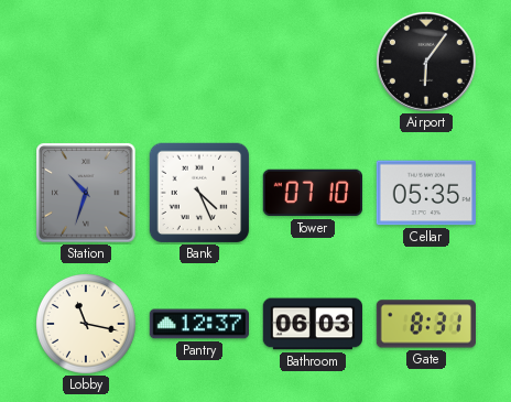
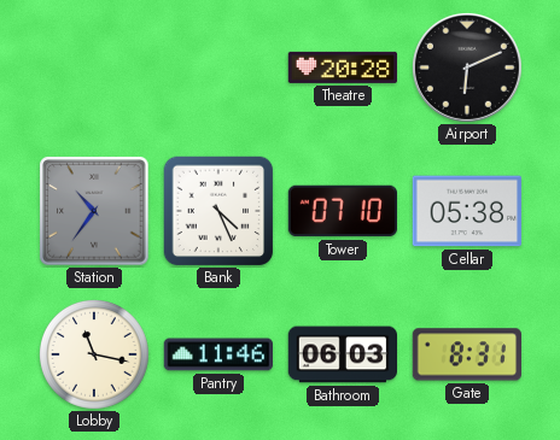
Theatre: none -> 20:28 (342, 68)
Airport: 6:06 -> 6:11 (467, 68)
Station: 10:33 -> 10:36 (94, 211)
Cellar: 05:35 -> 05:38 (466, 211)
Pantry: 12:37 -> 11:46 (217, 354)
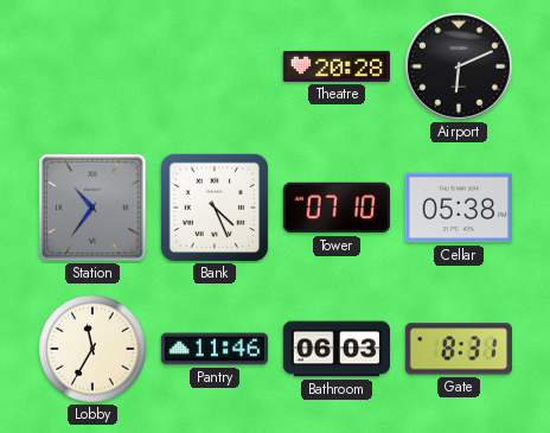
Lobby: 11:17 -> 11:35 (94, 350)
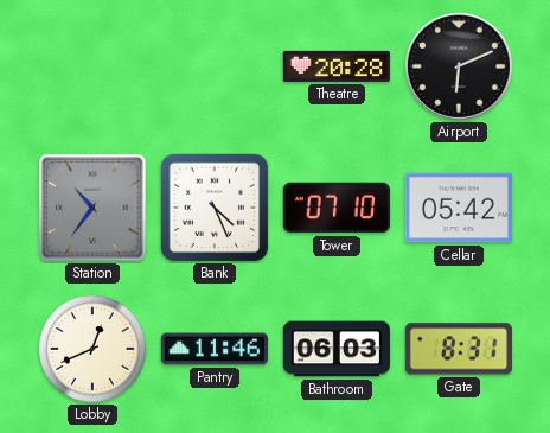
Cellar: 05:38 -> 05:42 (458, 208)
Lobby: 11:35 -> 12:41 (94, 350)
